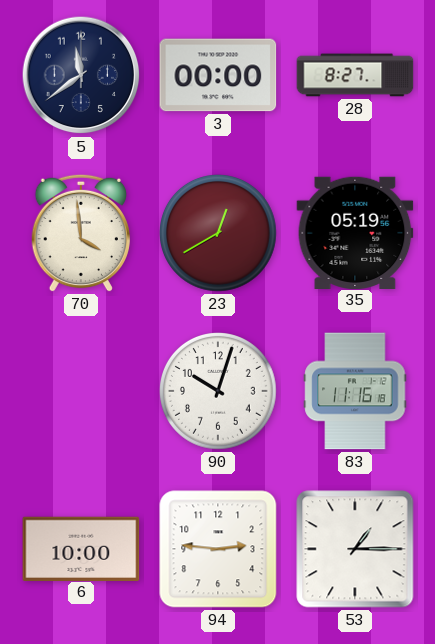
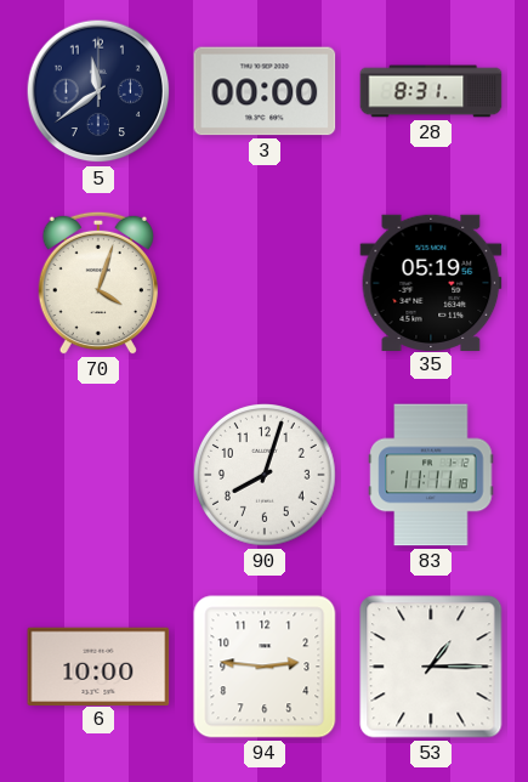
28: 8:27 -> 8:31 (431, 91)
70: 3:59 -> 4:03 (98, 283)
23: 12:40 -> none (219, 234)
90: 10:03 -> 8:03 (266, 476)
83: 11:16 -> 11:11 (431, 475)
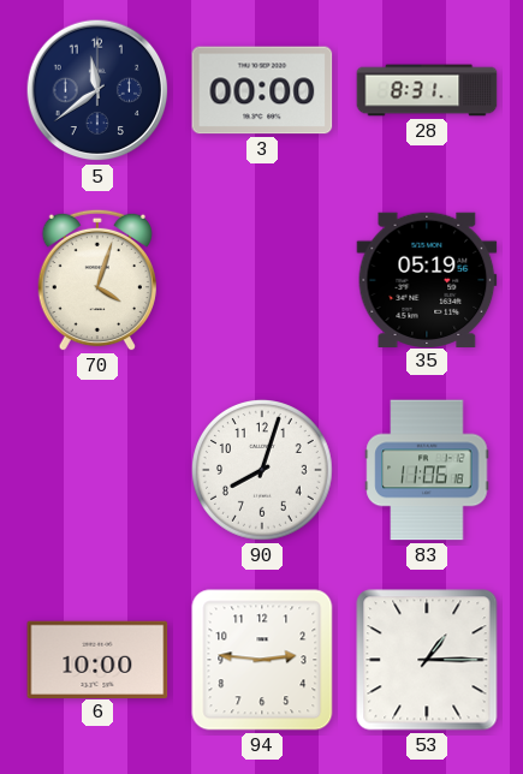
83: 11:11 -> 11:06 (427, 470)
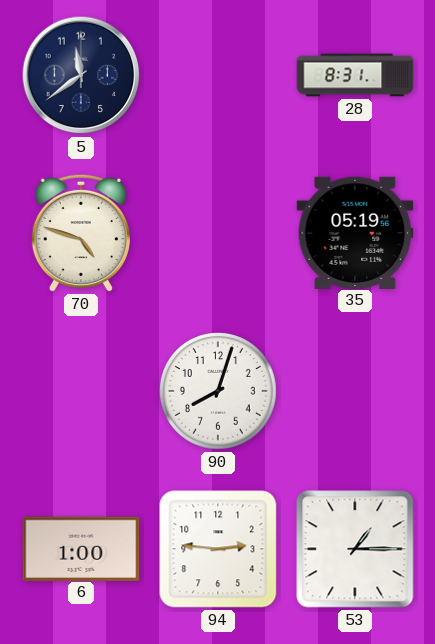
3: 00:00 -> none (262, 90)
70: 4:03 -> 4:48 (81, 233)
83: 11:06 -> none (427, 470)
6: 10:00 -> 1:00 (81, 548)
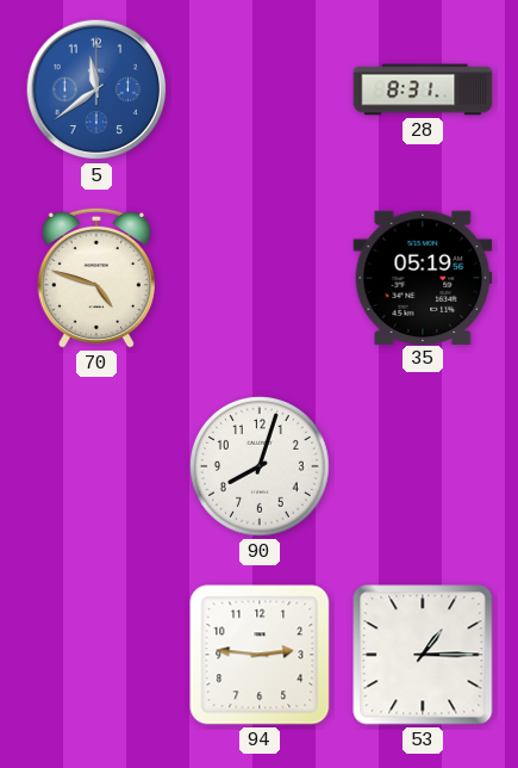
5 dial: navy -> blue (96, 89)
6: 1:00 -> none (81, 548)
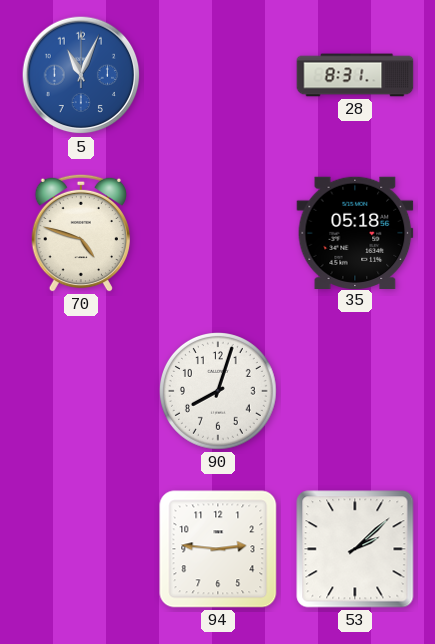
5: 11:39 -> 11:04 (81, 75)
35: 05:19 -> 05:18 (355, 232)
53: 1:15 -> 2:08 (355, 549)
